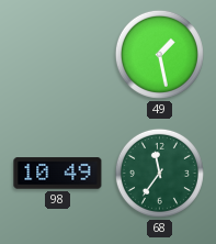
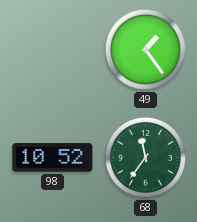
49: 1:28 -> 1:24 (145, 49)
98: 10:49 -> 10:52 (53, 158)
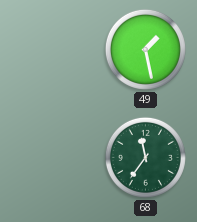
49: 1:24 -> 1:28 (145, 49)
98: 10:52 -> none (53, 158)
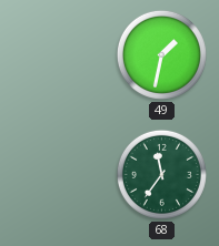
49: 1:28 -> 1:32 (161, 54)
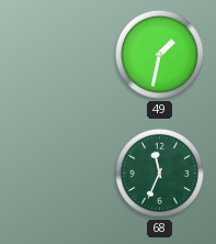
68: 11:36 -> 11:34 (159, 173)
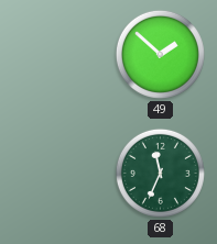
49: 1:32 -> 1:52 (160, 54)
